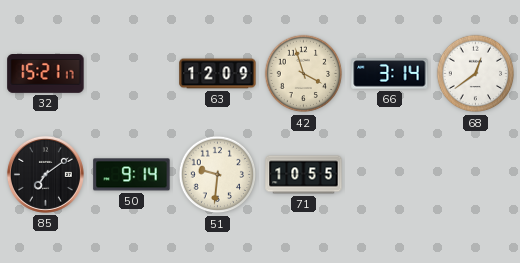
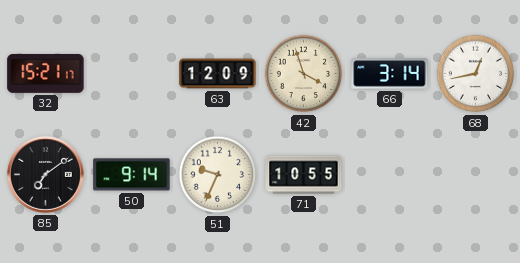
68: 12:39 -> 12:43 (476, 74)
51: 9:31 -> 9:34 (218, 175)
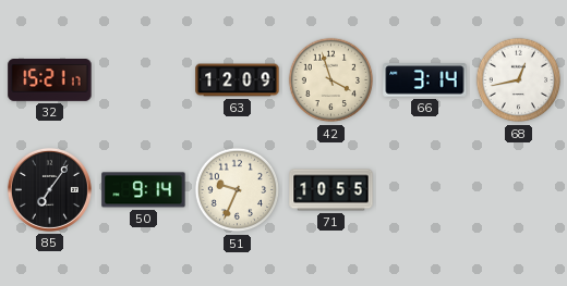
85: 7:09 -> 7:06 (49, 189)
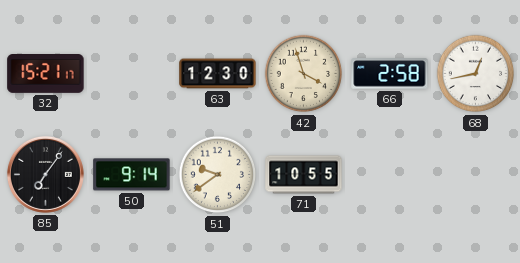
63: 12:09 -> 12:30 (218, 74)
66: 3:14 -> 2:58 (390, 74)
51: 9:34 -> 9:39 (218, 175)
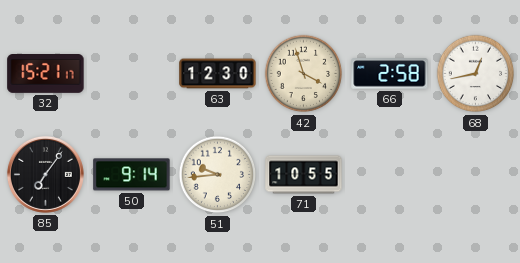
51: 9:39 -> 9:44 (218, 175)
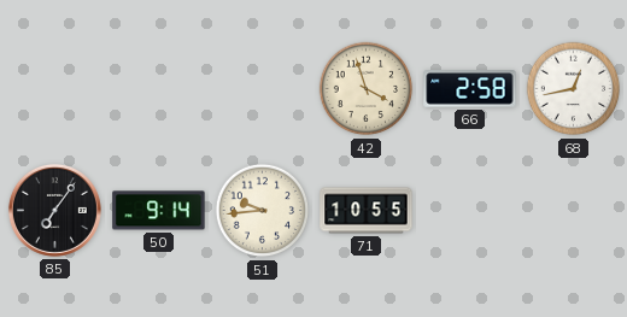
32: 15:21 -> none (46, 74)
63: 12:30 -> none (218, 74)
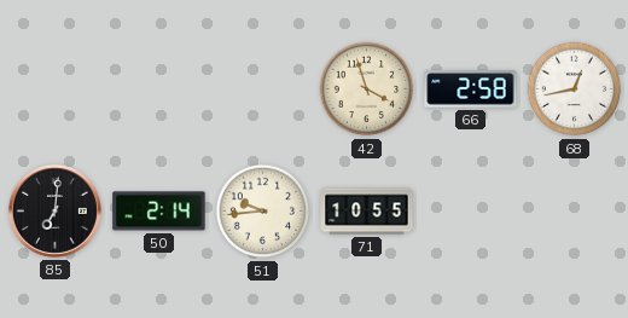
85: 7:06 -> 7:01 (54, 210)
50: 9:14 -> 2:14 (159, 212)
